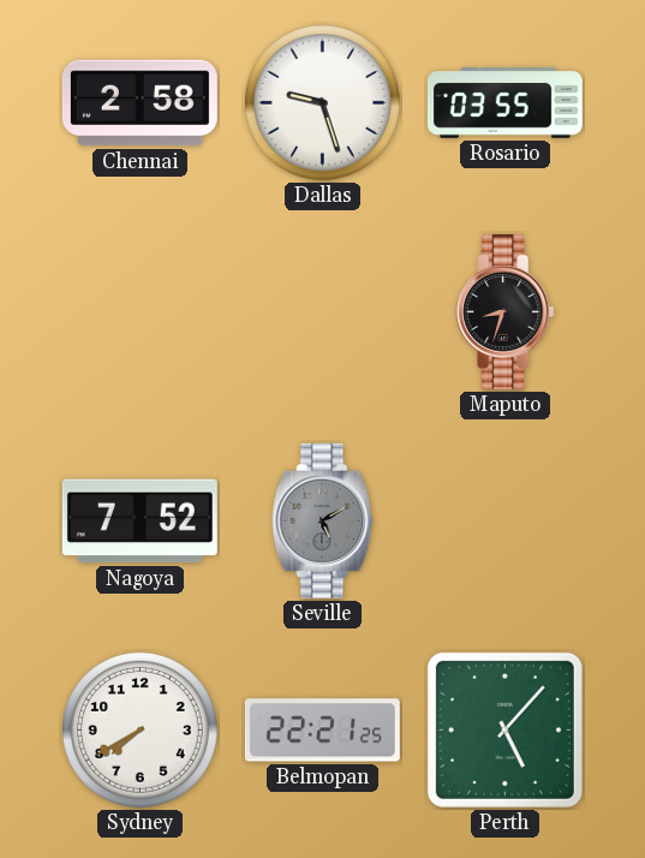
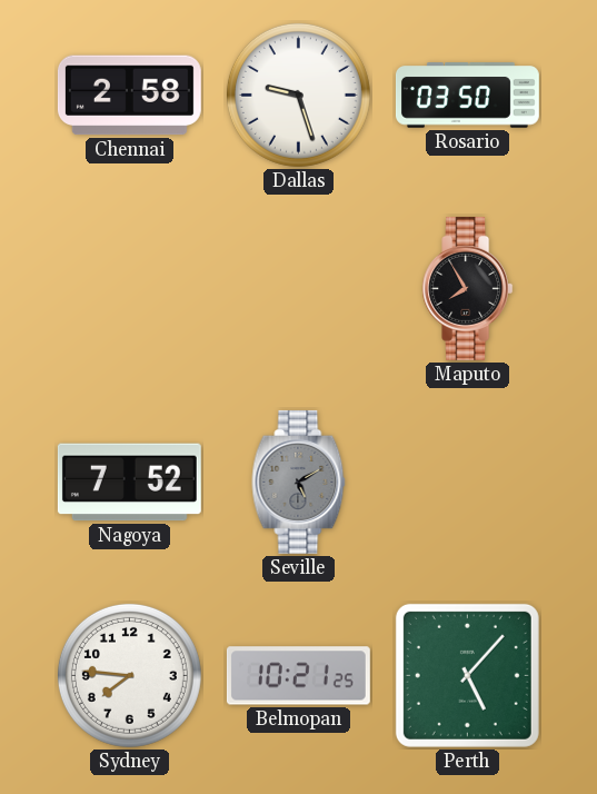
Rosario: 03:55 -> 03:50 (467, 96)
Maputo: 8:33 -> 7:55 (468, 288)
Sydney: 7:40 -> 7:46 (129, 675)
Belmopan: 22:21 -> 10:21 (298, 676)
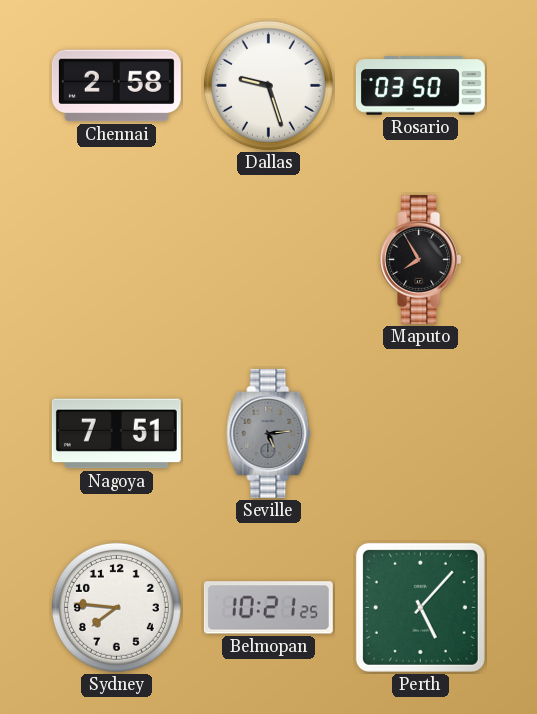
Nagoya: 7:52 -> 7:51 (116, 434)
Seville: 5:10 -> 5:14 (269, 433)
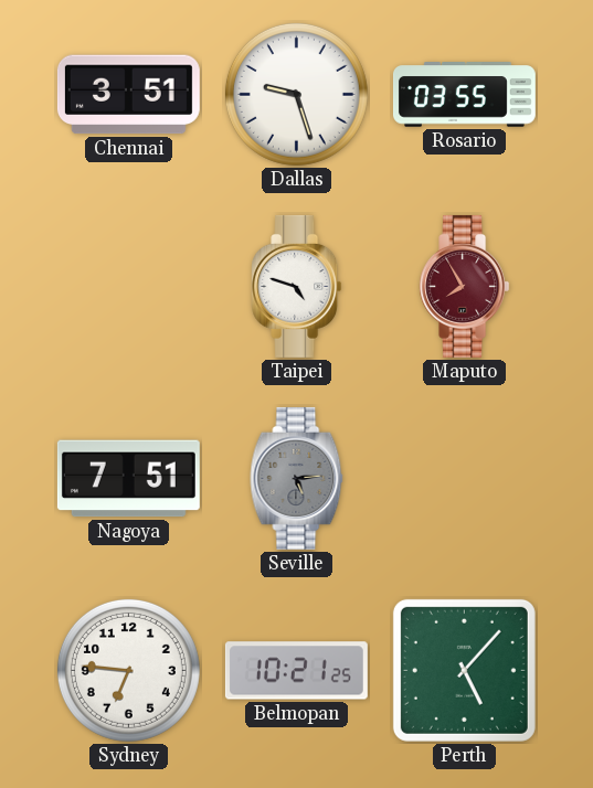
Chennai: 2:58 -> 3:51 (128, 95)
Rosario: 03:50 -> 03:55 (464, 95)
Taipei: none -> 4:48 (297, 286)
Maputo dial: black -> burgundy (465, 286)
Sydney: 7:46 -> 6:46 (128, 670)
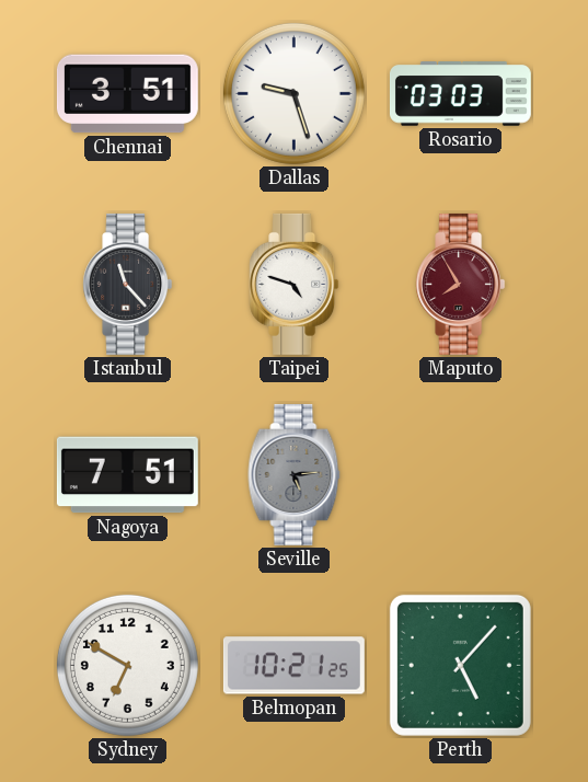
Rosario: 03:55 -> 03:03 (460, 94)
Istanbul: none -> 11:23 (128, 284)
Sydney: 6:46 -> 6:50 (127, 665)
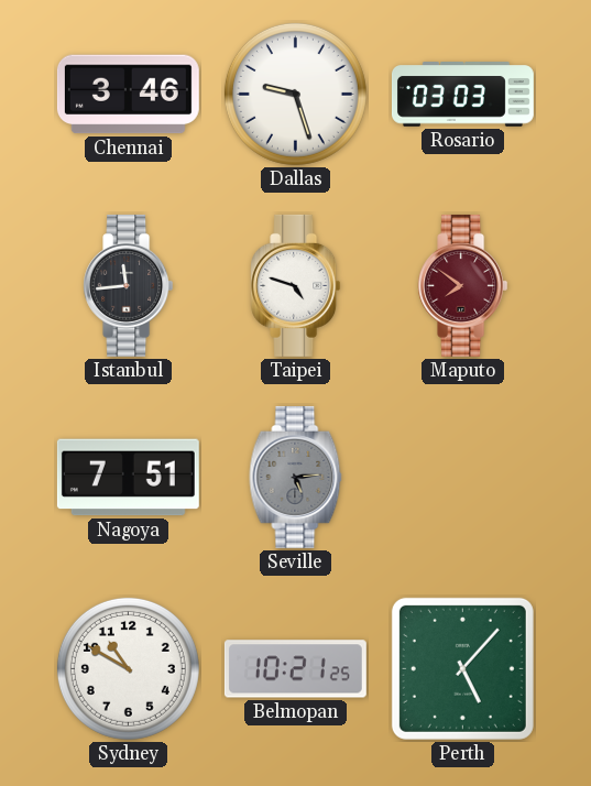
Chennai: 3:51 -> 3:46 (128, 95)
Istanbul: 11:23 -> 11:44 (129, 285)
Maputo: 7:55 -> 7:51 (463, 285)
Sydney: 6:50 -> 10:50 (128, 668)
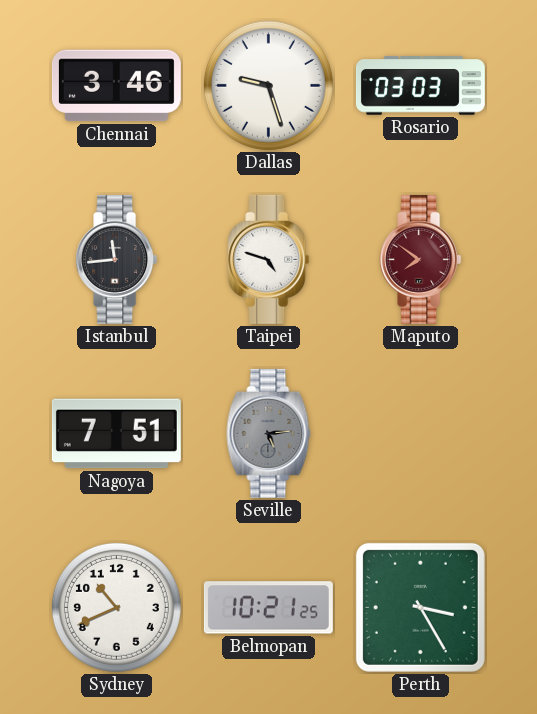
Sydney: 10:50 -> 10:41 (116, 607)
Perth: 5:07 -> 3:25 (420, 607)
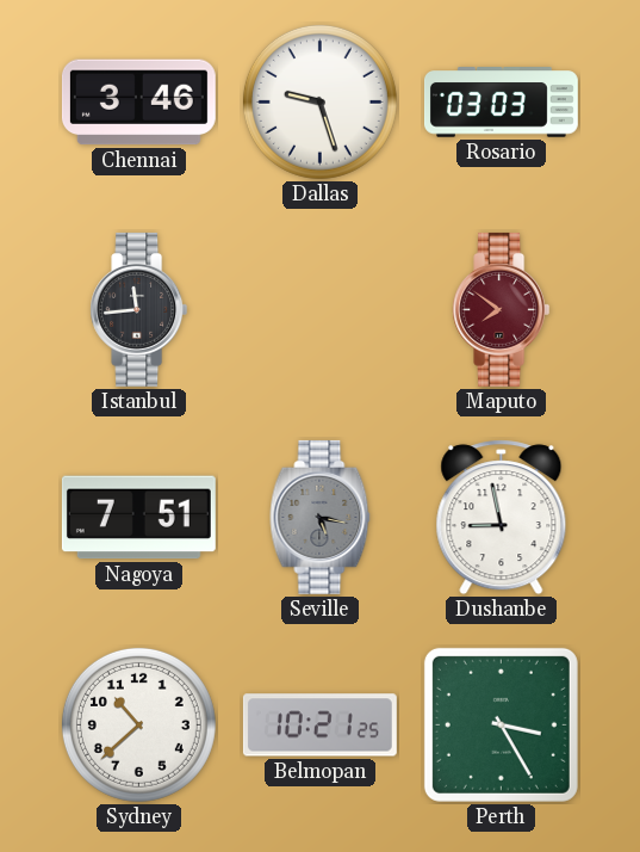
Taipei: 4:48 -> none (269, 259)
Seville: 5:14 -> 5:17 (321, 517)
Dushanbe: none -> 8:58 (502, 518)
Sydney: 10:41 -> 10:38 (138, 724)
